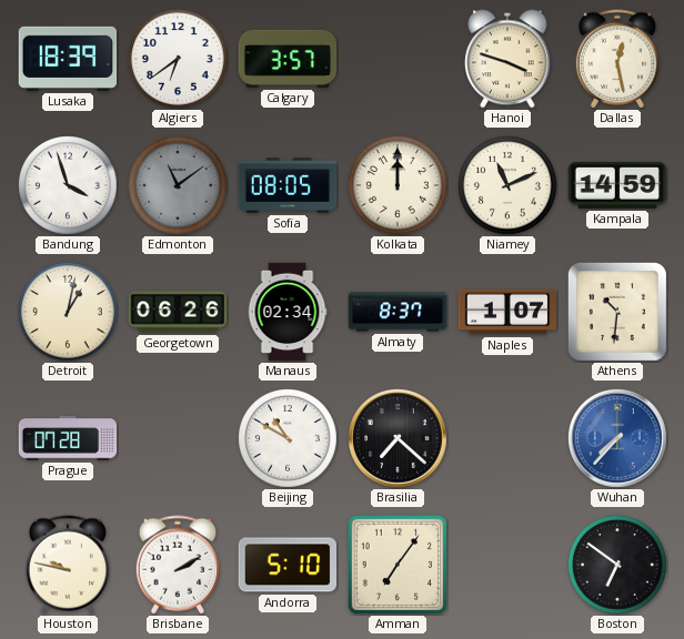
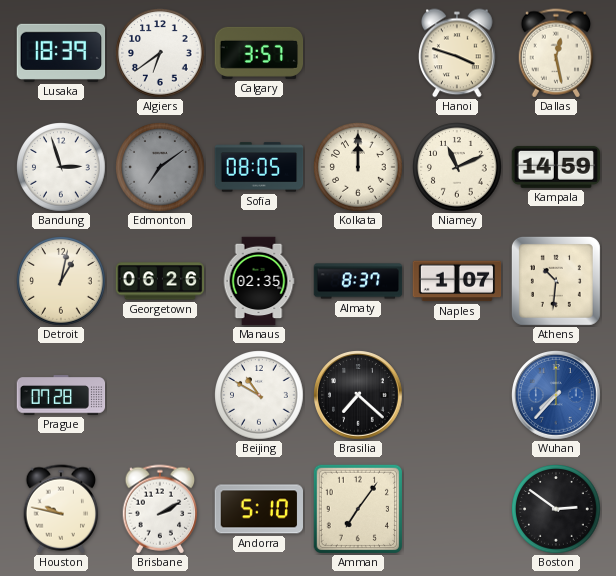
Bandung: 3:57 -> 2:57 (61, 167)
Edmonton: 11:09 -> 7:09 (160, 167)
Manaus: 02:34 -> 02:35 (259, 281)
Boston: 6:51 -> 2:51 (556, 509)
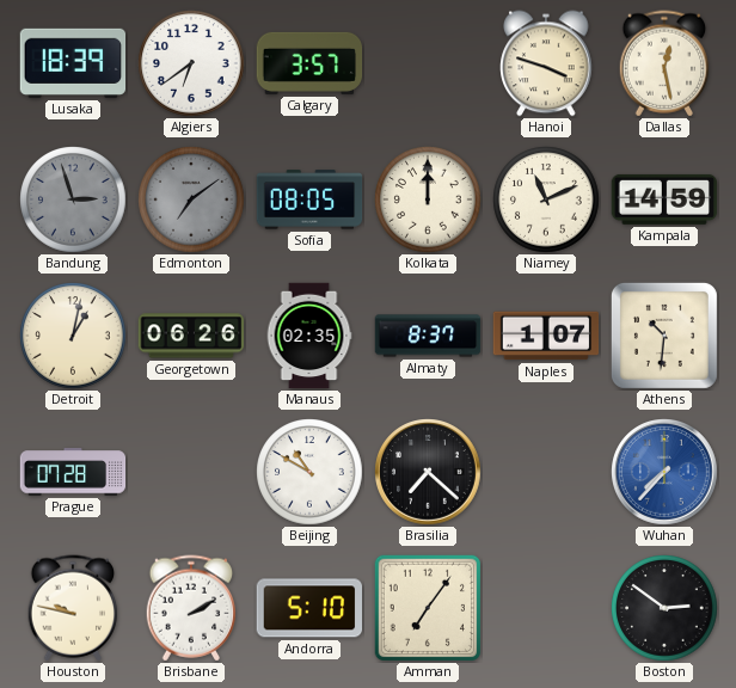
Bandung dial: white -> grey (73, 199)
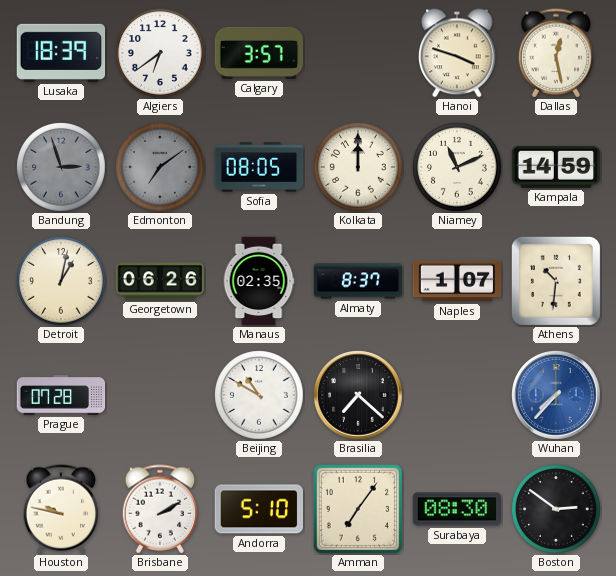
Surabaya: none -> 08:30 (457, 509)
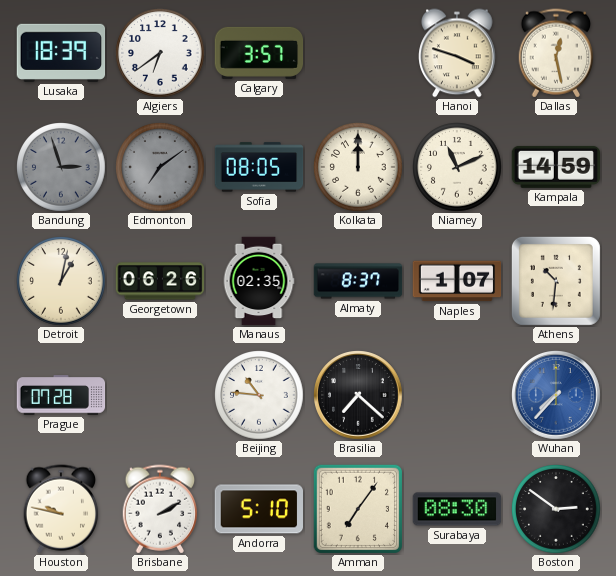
Beijing: 10:50 -> 10:46 (259, 395)
